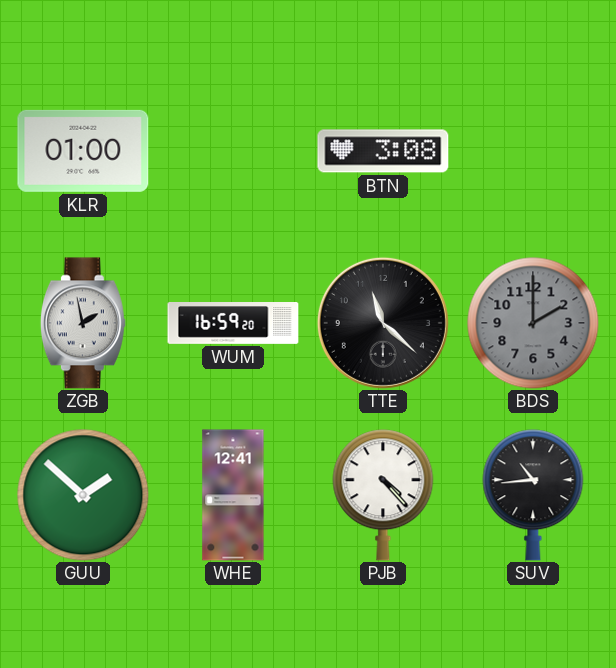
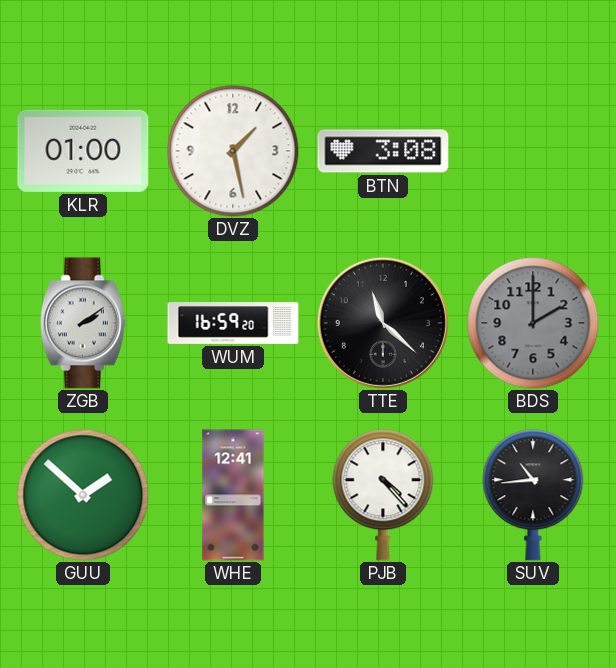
DVZ: none -> 1:28 (233, 151)
ZGB: 1:58 -> 2:09 (83, 323)
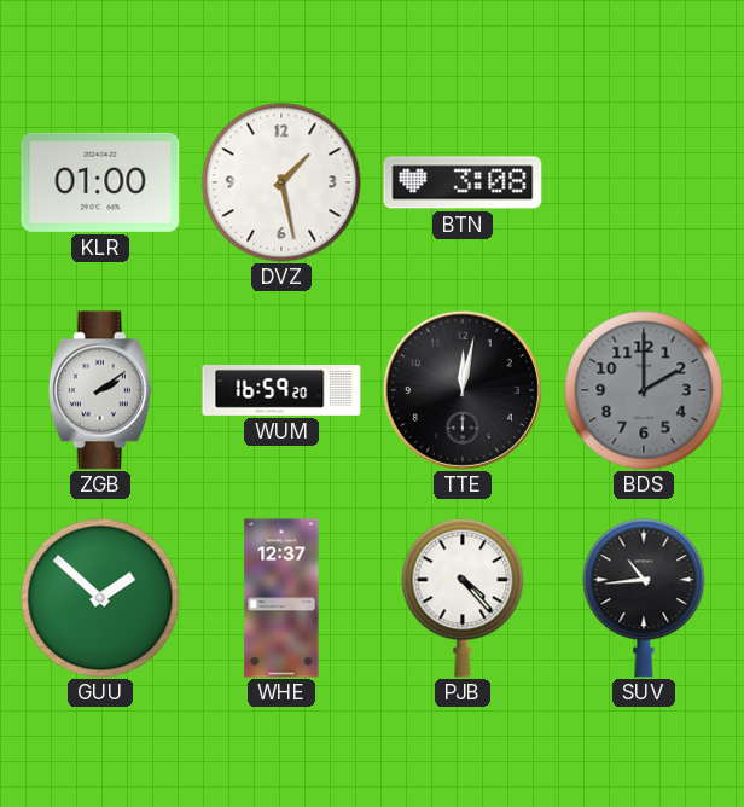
TTE: 11:22 -> 12:02 (463, 390)
WHE: 12:41 -> 12:37 (281, 598)
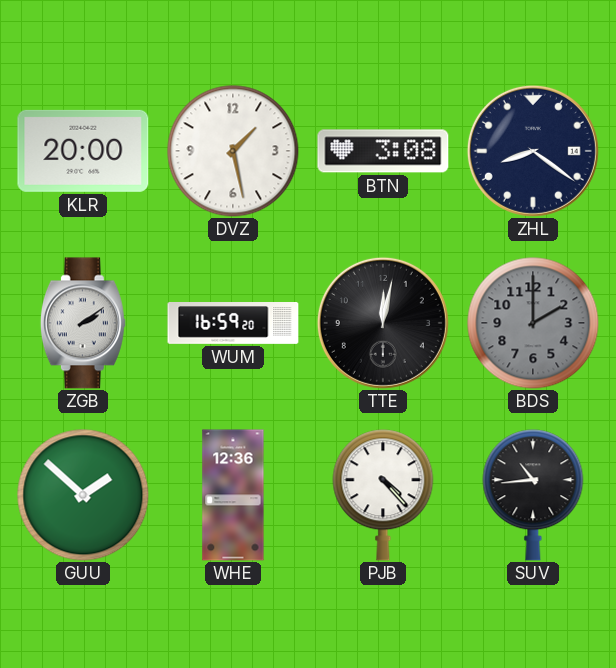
KLR: 01:00 -> 20:00 (83, 151)
ZHL: none -> 8:21 (533, 151)
WHE: 12:37 -> 12:36 (233, 495)
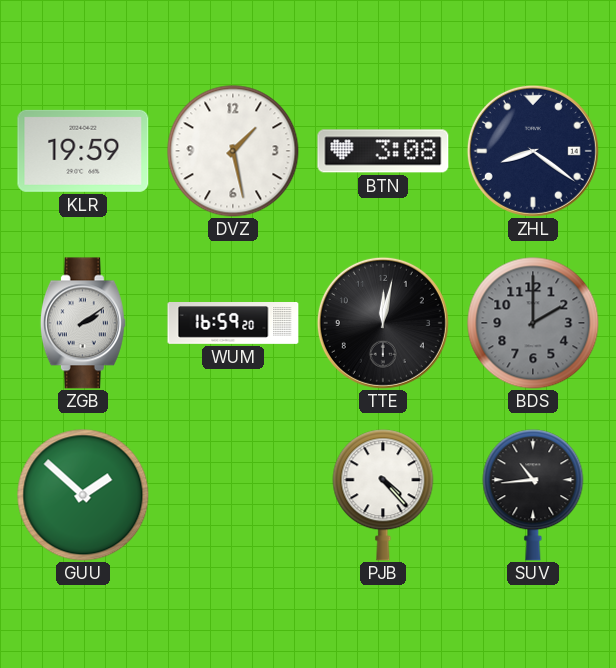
KLR: 20:00 -> 19:59 (83, 151)
WHE: 12:36 -> none (233, 495)
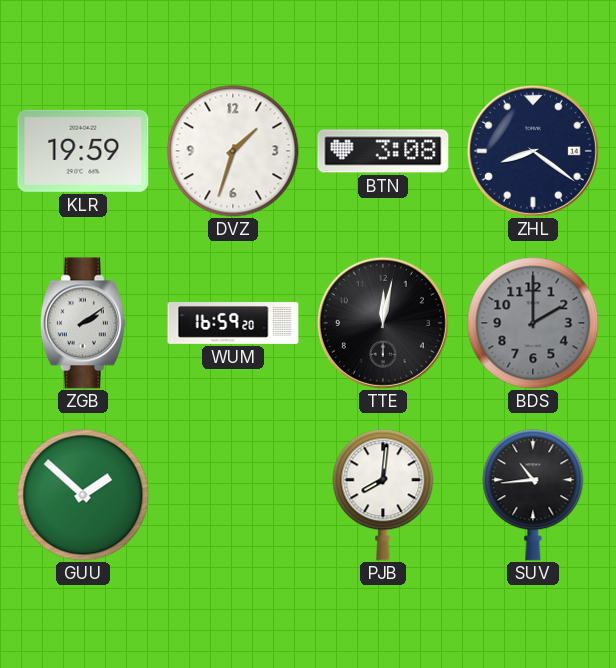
DVZ: 1:28 -> 1:33 (233, 151)
PJB: 4:23 -> 8:01 (383, 495)
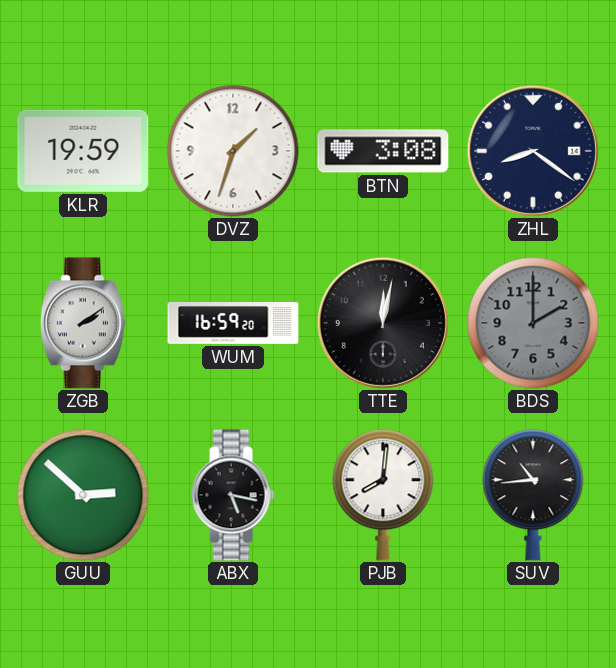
GUU: 1:52 -> 2:52 (83, 495)
ABX: none -> 5:17 (233, 495)
